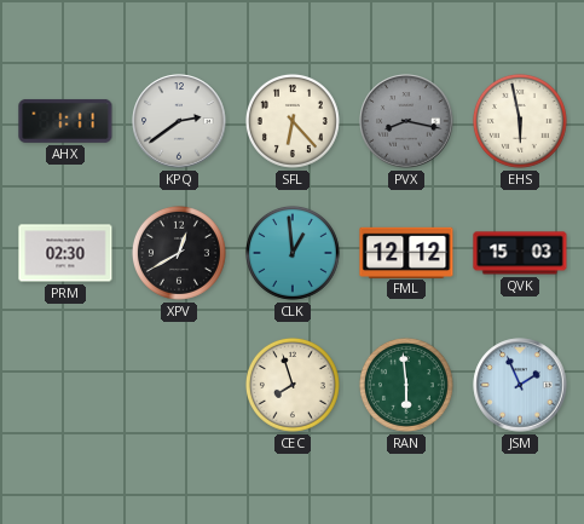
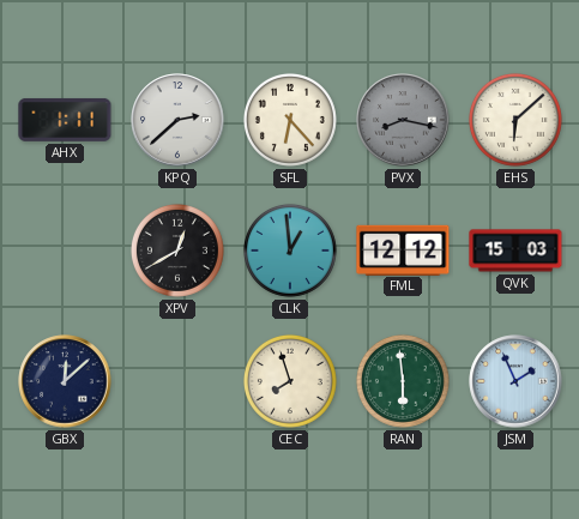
KPQ: 2:39 -> 2:38 (177, 120)
EHS: 5:58 -> 6:08 (515, 120)
PRM: 02:30 -> none (65, 253)
GBX: none -> 12:08 (65, 381)
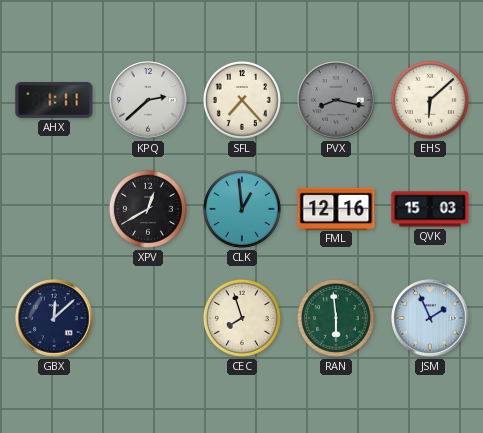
SFL: 6:23 -> 7:23 (242, 100)
FML: 12:12 -> 12:16 (336, 208)
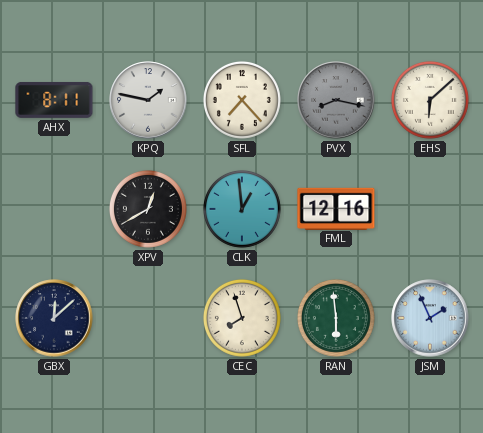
AHX: 1:11 -> 8:11 (54, 100)
KPQ: 2:38 -> 1:47 (148, 100)
QVK: 15:03 -> none (430, 209)
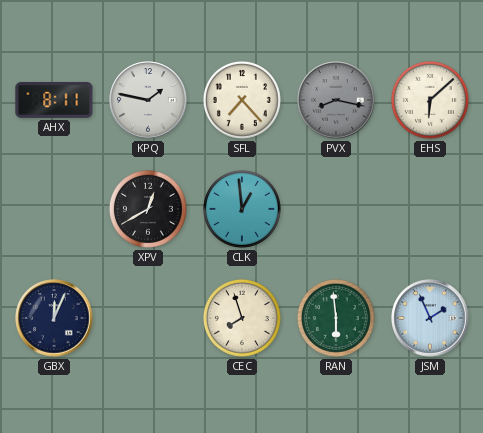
FML: 12:16 -> none (336, 208)
GBX: 12:08 -> 12:04 (54, 318)
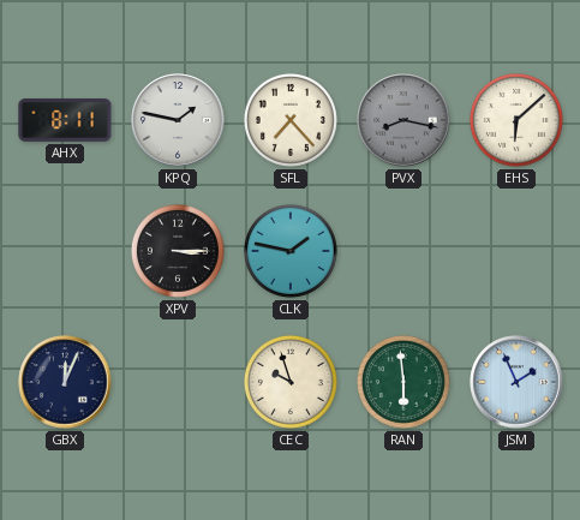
XPV: 12:40 -> 3:15 (178, 251)
CLK: 12:59 -> 1:47 (291, 251)
CEC: 7:57 -> 9:57 (291, 382)
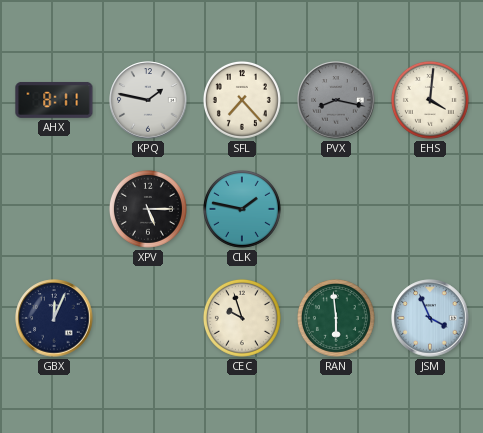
EHS: 6:08 -> 4:01 (430, 100)
XPV: 3:15 -> 5:15 (148, 209)
JSM: 1:56 -> 3:56 (430, 318)
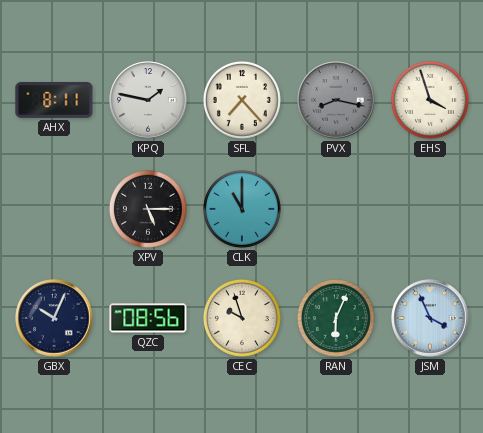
EHS: 4:01 -> 3:57 (430, 100)
CLK: 1:47 -> 11:00 (242, 209)
GBX: 12:04 -> 10:04 (54, 318)
QZC: none -> 08:56 (148, 318)
RAN: 5:59 -> 6:04 (336, 318)
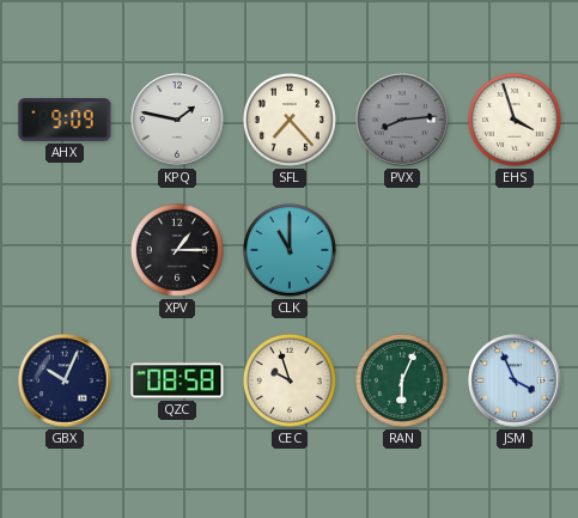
AHX: 8:11 -> 9:09 (65, 120)
PVX: 8:17 -> 8:14 (402, 120)
XPV: 5:15 -> 1:15 (177, 250)
QZC: 08:56 -> 08:58 (177, 380)
